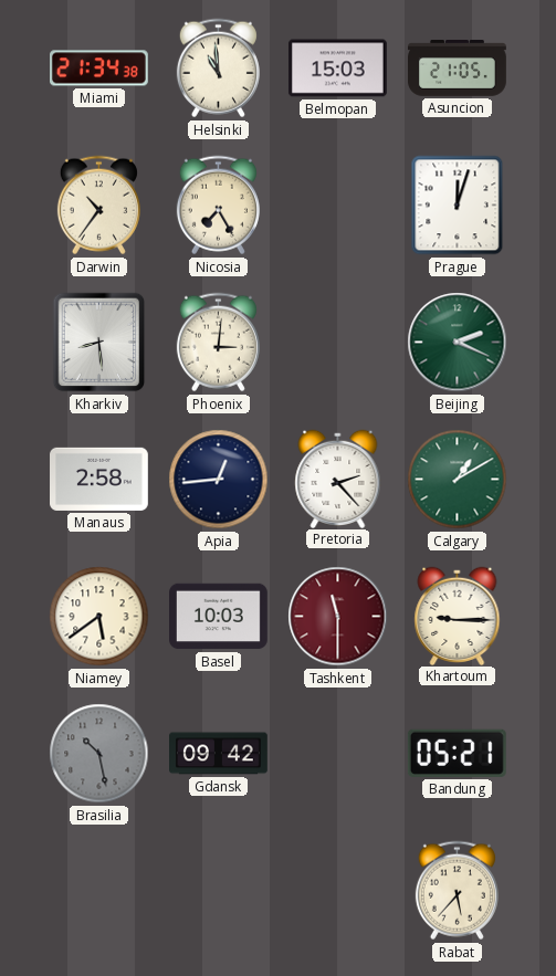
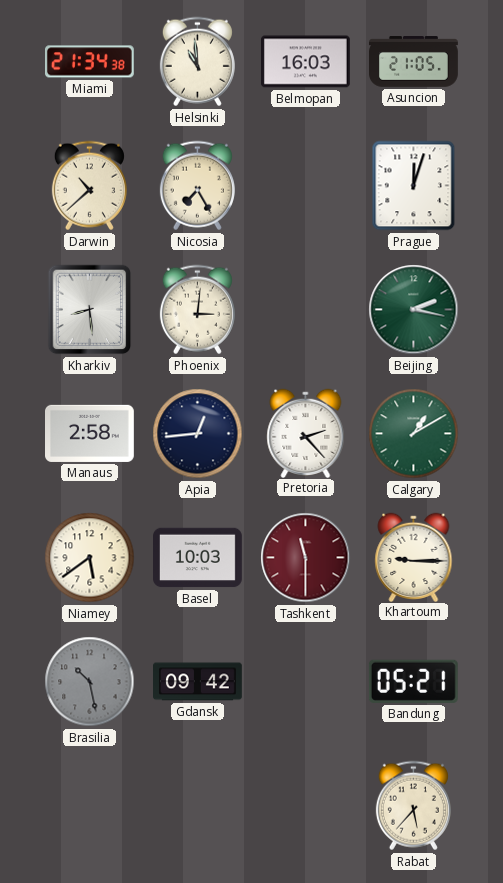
Belmopan: 15:03 -> 16:03 (306, 62)
Darwin: 10:36 -> 10:38 (89, 186)
Beijing: 2:19 -> 2:17 (414, 310)
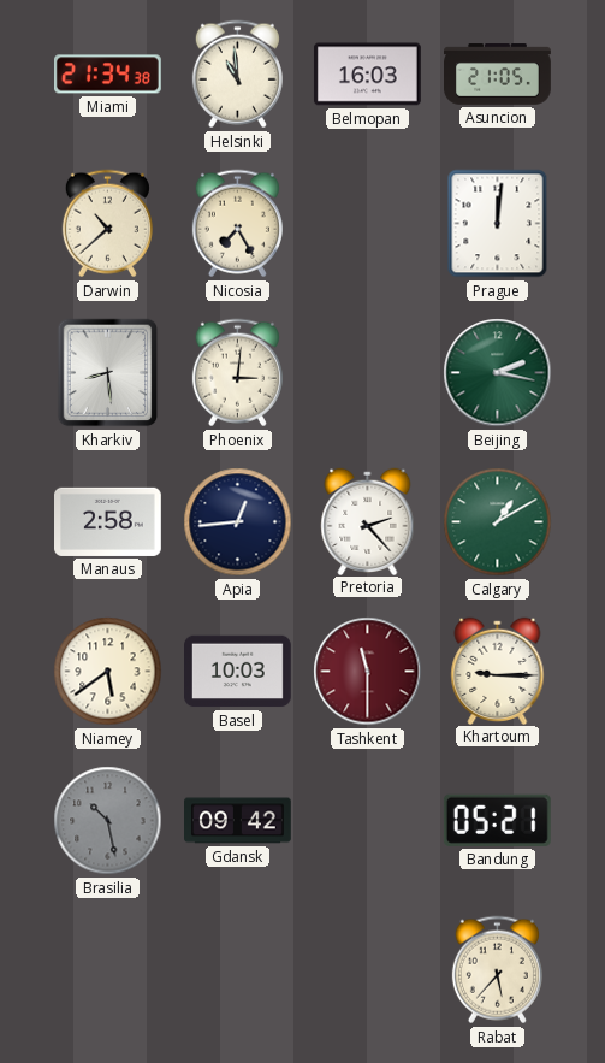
Prague: 12:03 -> 12:01 (498, 224)
